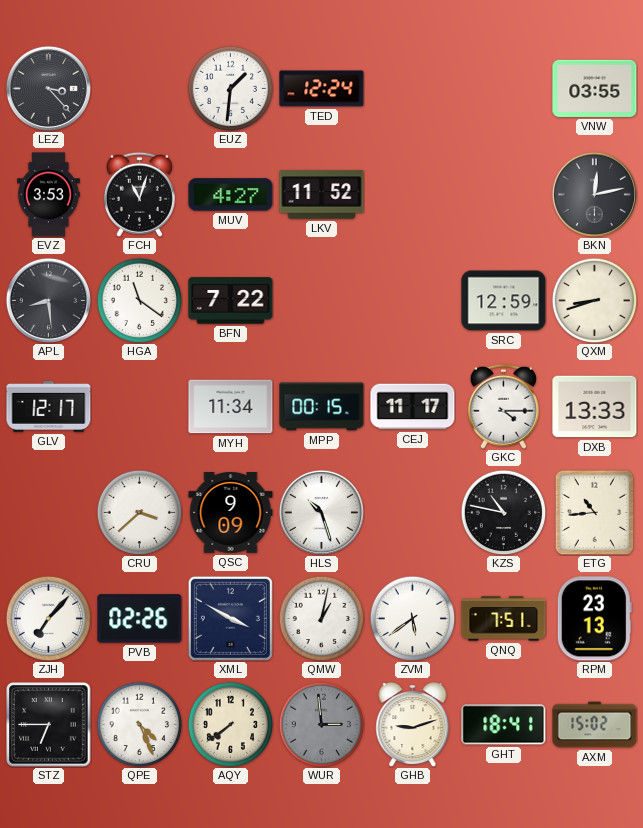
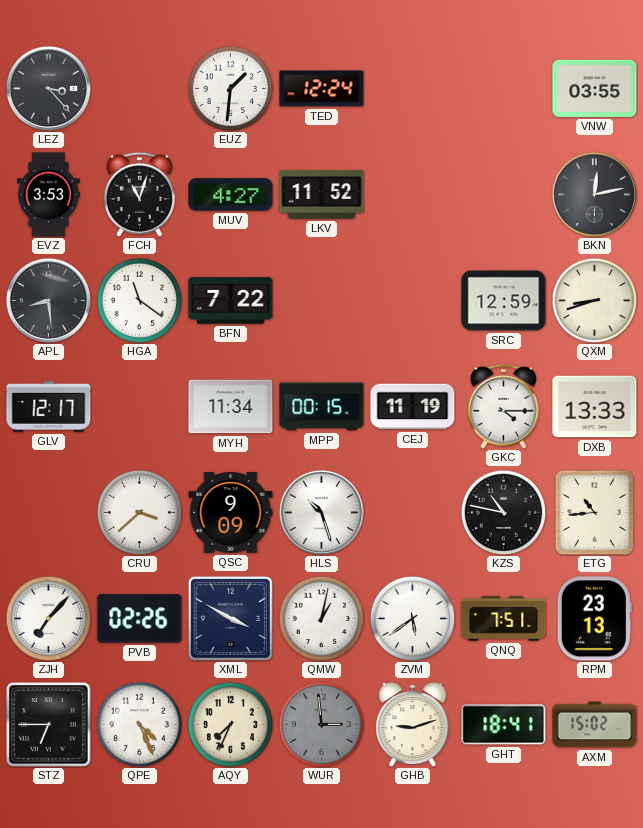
CEJ: 11:17 -> 11:19 (413, 407)
AQY: 7:39 -> 7:34 (230, 724)
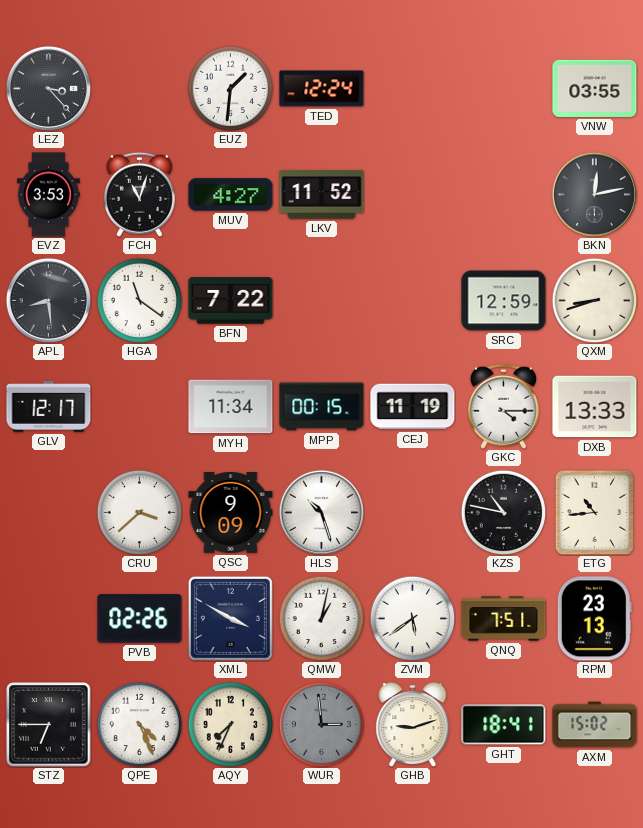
ZJH: 7:07 -> none (48, 618)
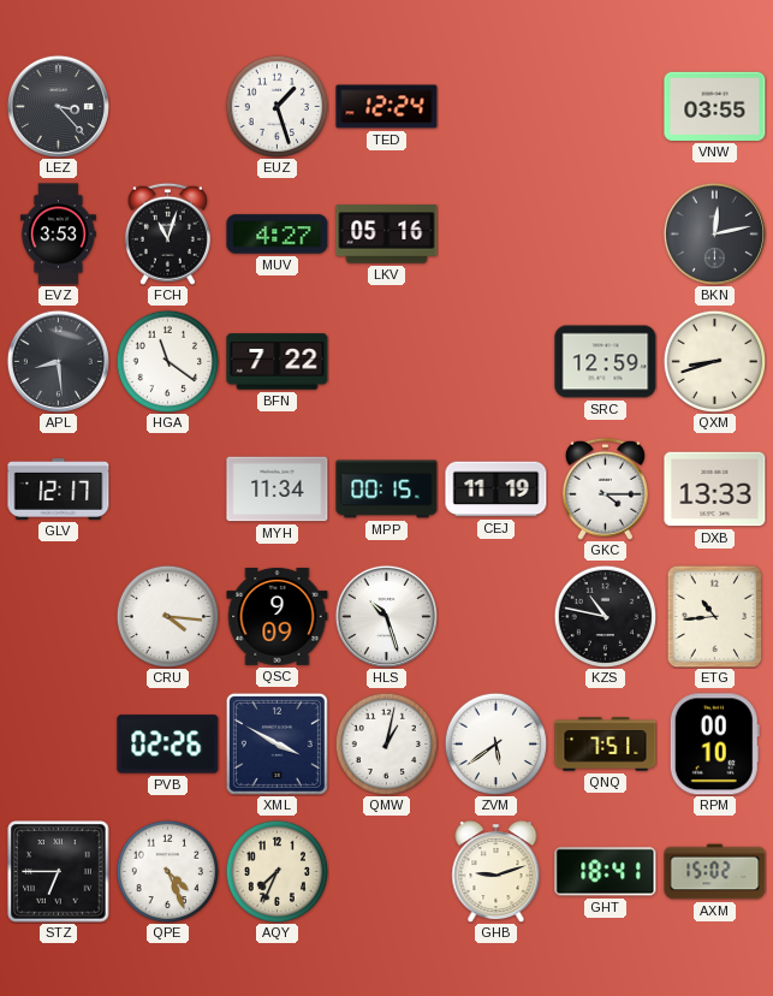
EUZ: 1:31 -> 1:27 (277, 106)
LKV: 11:52 -> 05:16 (387, 235)
CRU: 3:38 -> 4:16 (167, 616)
RPM: 23:13 -> 00:10 (714, 745)
WUR: 2:59 -> none (321, 724)
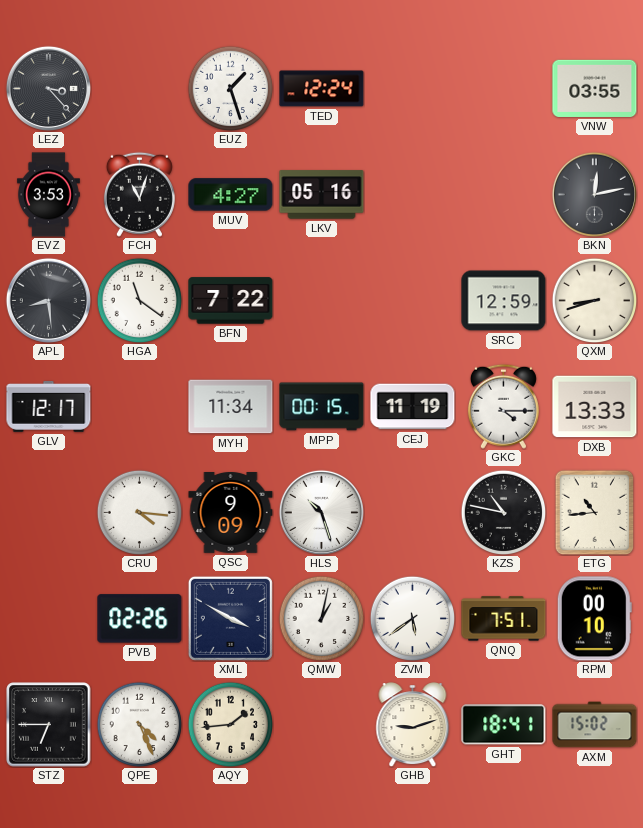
AQY: 7:34 -> 1:44 (230, 724)
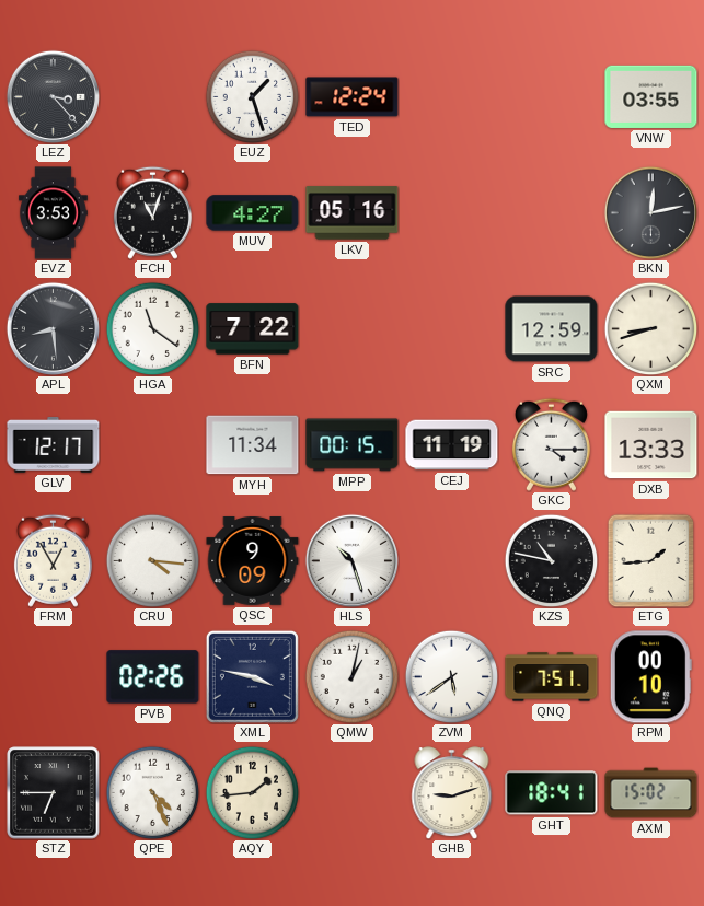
FRM: none -> 12:55 (53, 560)
ETG: 10:44 -> 1:44 (651, 560)
XML: 3:50 -> 3:47 (252, 676)
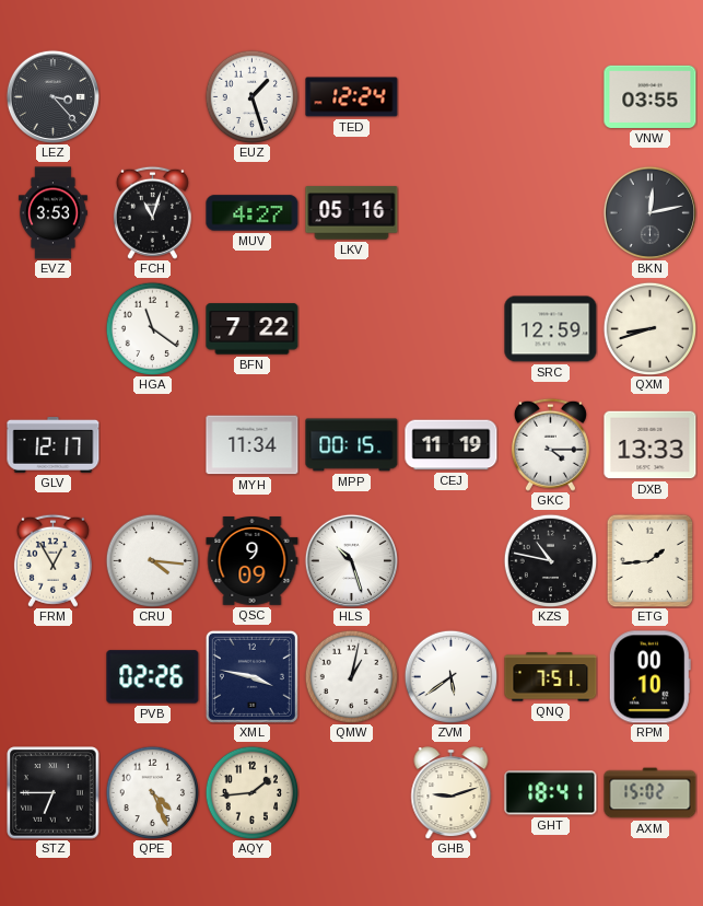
APL: 8:29 -> none (53, 328)
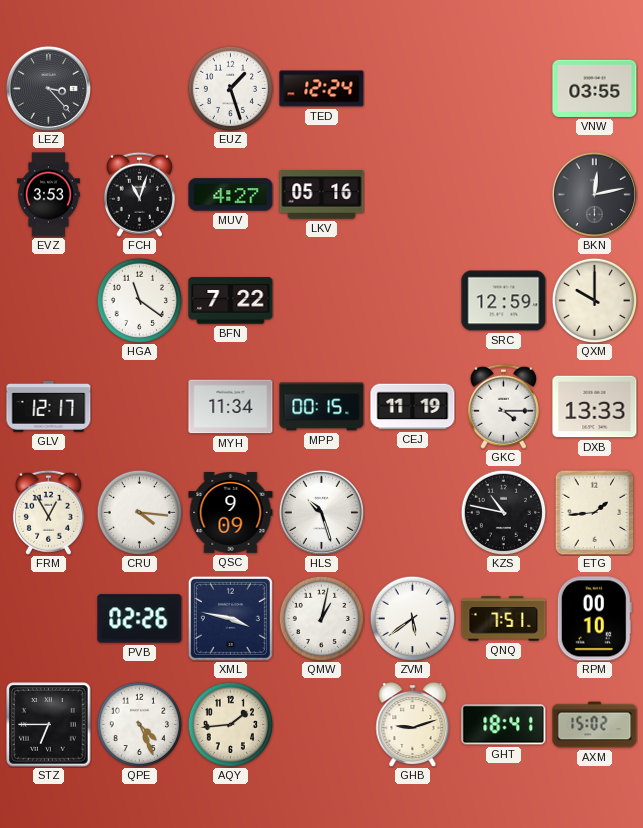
QXM: 8:42 -> 10:00 (594, 300)
